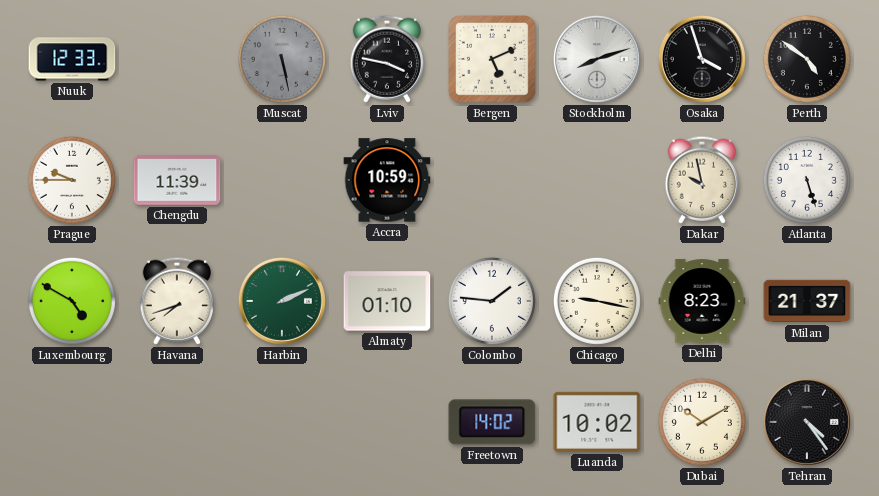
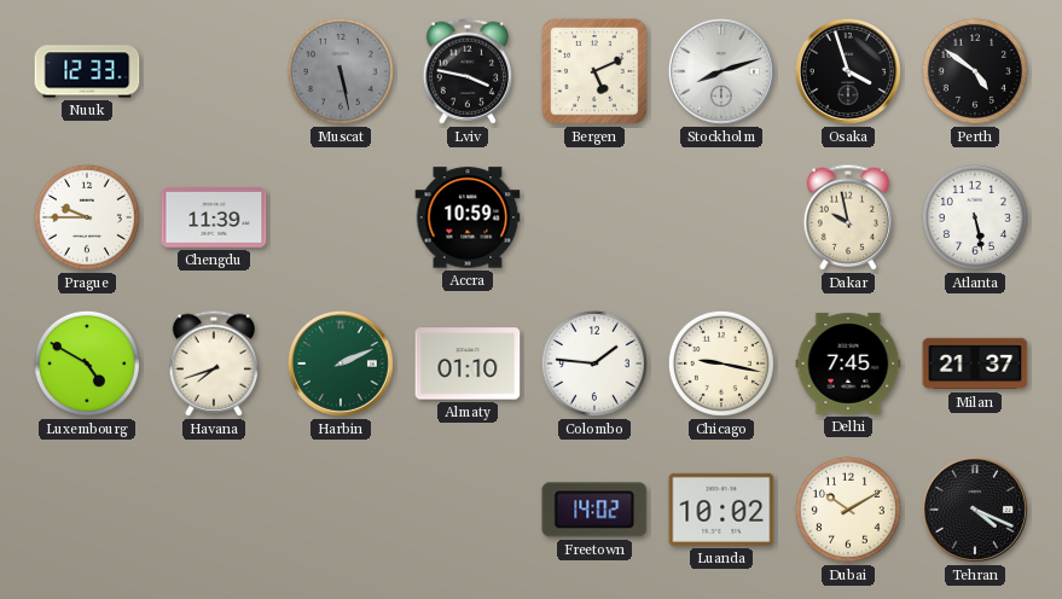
Atlanta: 5:27 -> 5:28 (975, 217)
Delhi: 8:23 -> 7:45 (848, 364)
Tehran: 4:24 -> 4:19 (975, 510)
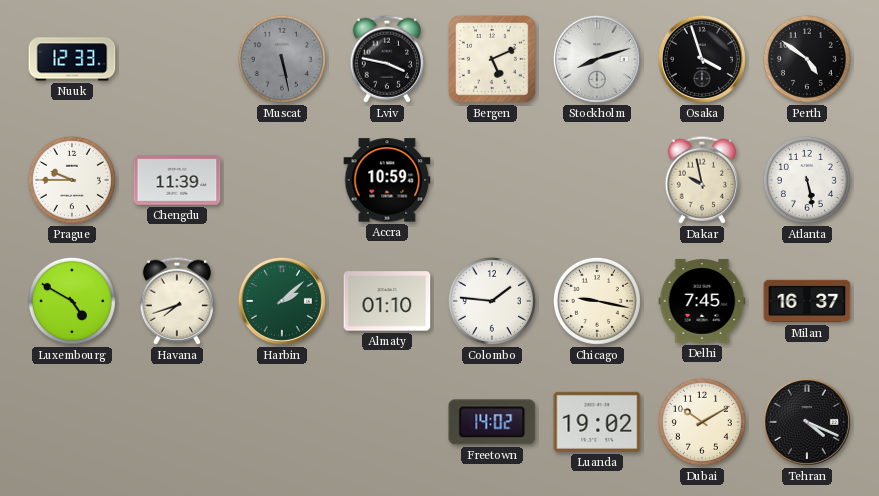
Harbin: 2:11 -> 2:08 (282, 301)
Milan: 21:37 -> 16:37 (807, 301)
Luanda: 10:02 -> 19:02 (597, 422)
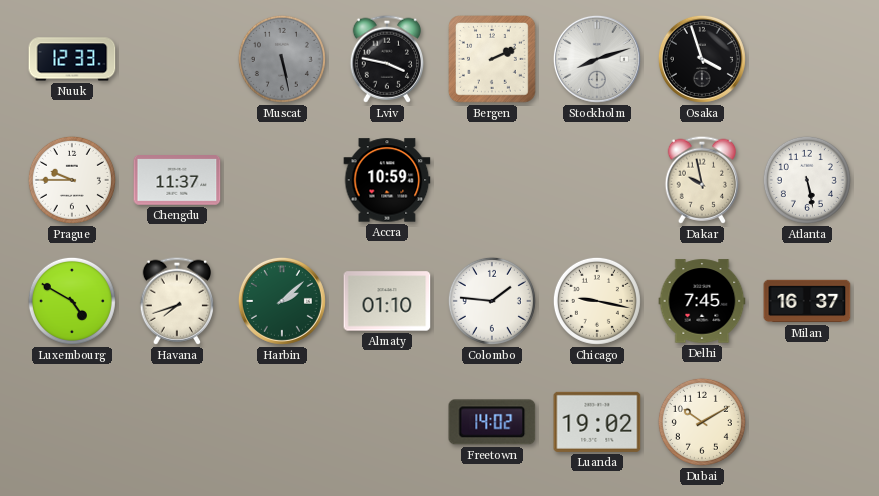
Bergen: 5:11 -> 2:11 (493, 60)
Perth: 4:51 -> none (807, 59)
Chengdu: 11:39 -> 11:37 (177, 181)
Tehran: 4:19 -> none (807, 422)
